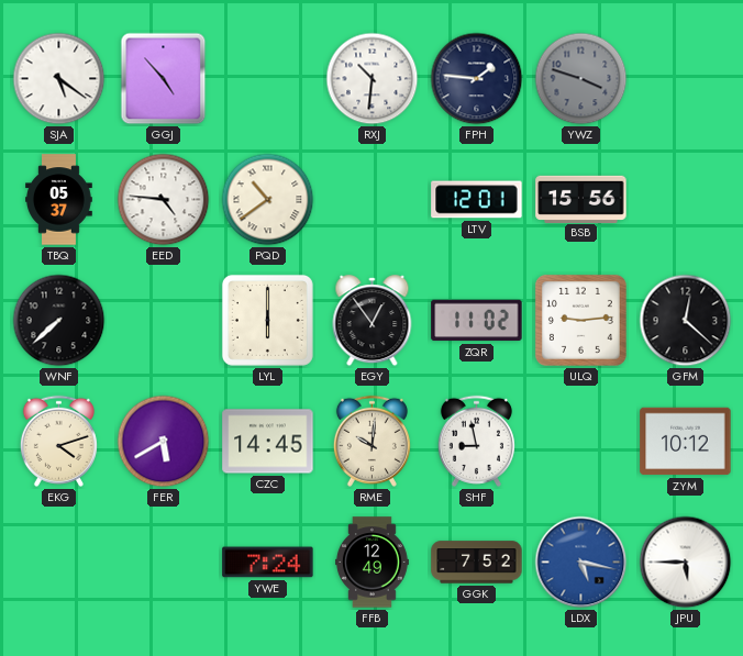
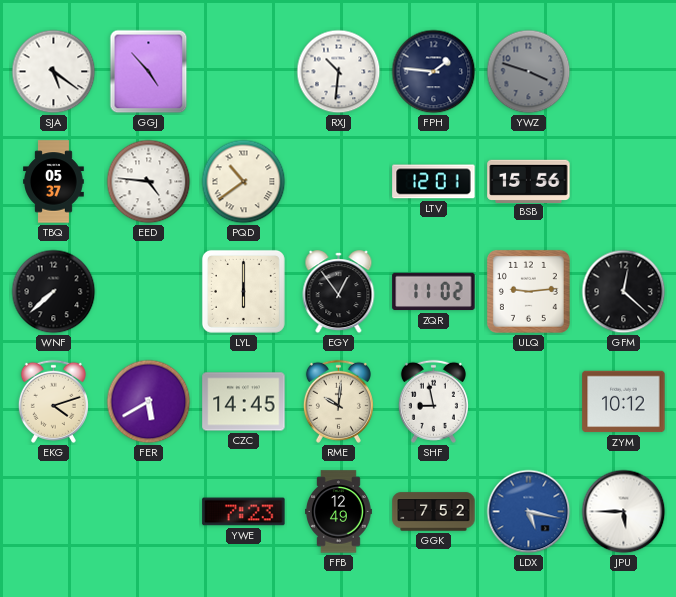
YWE: 7:24 -> 7:23 (244, 512)
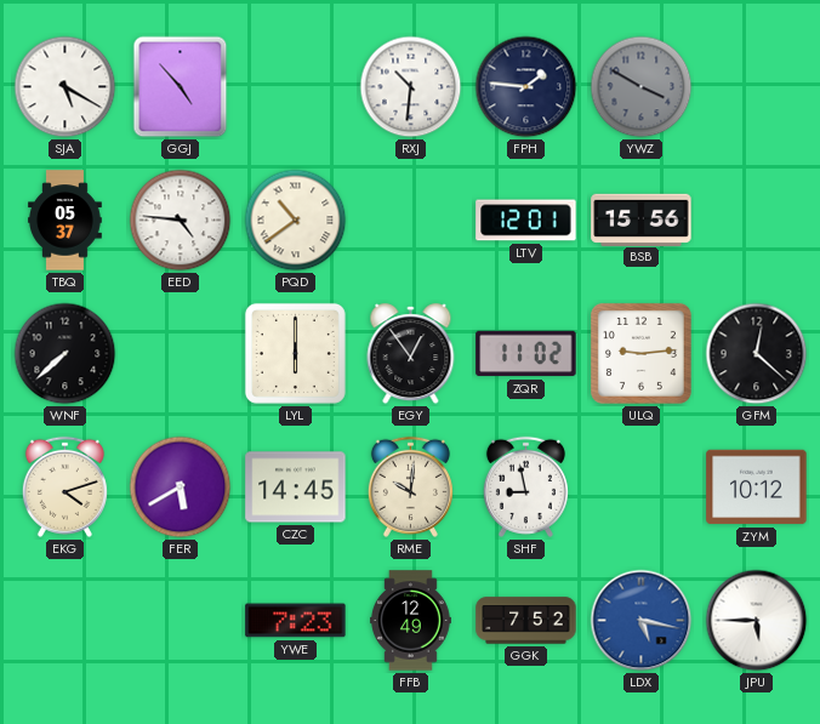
SJA: 5:21 -> 5:20 (66, 87)
YWZ: 3:48 -> 3:50 (642, 87)
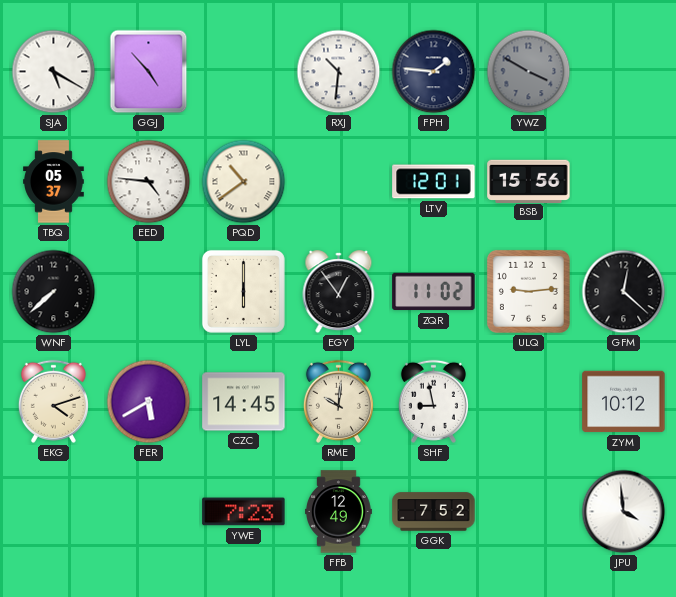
LDX: 5:17 -> none (642, 621)
JPU: 5:45 -> 3:59 (624, 512)
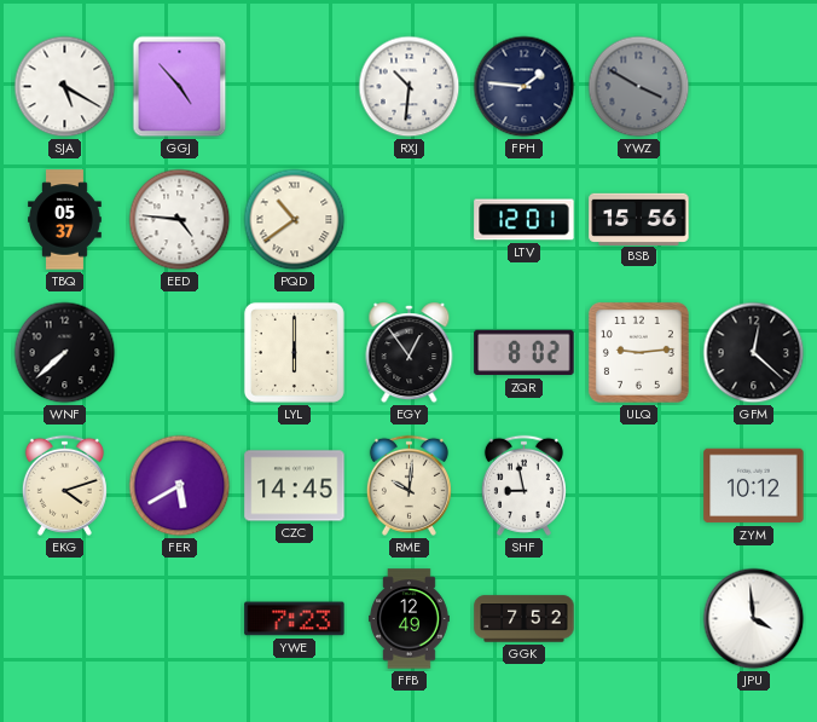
ZQR: 11:02 -> 8:02 (525, 353)
